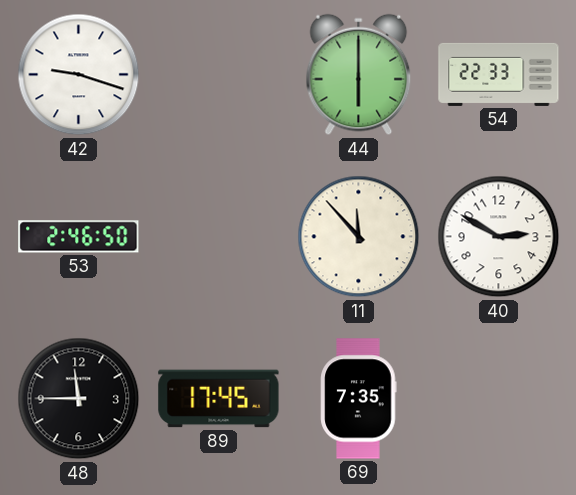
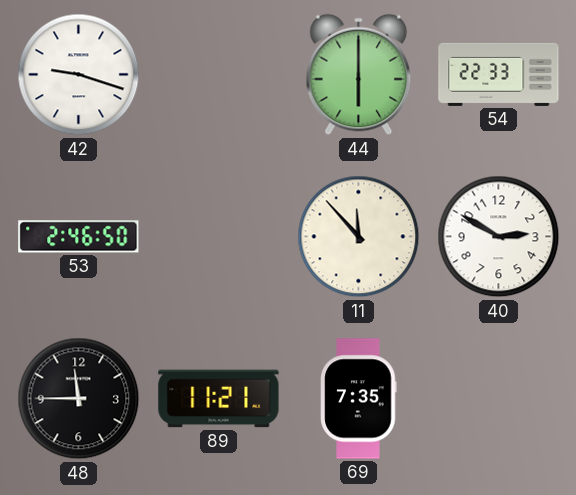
89: 17:45 -> 11:21 (219, 399)
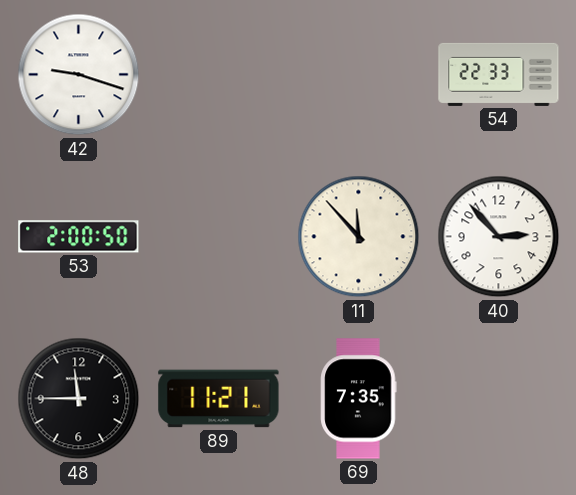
44: 6:00 -> none (359, 75)
53: 2:46 -> 2:00 (79, 237)
40: 2:50 -> 2:53 (499, 237)
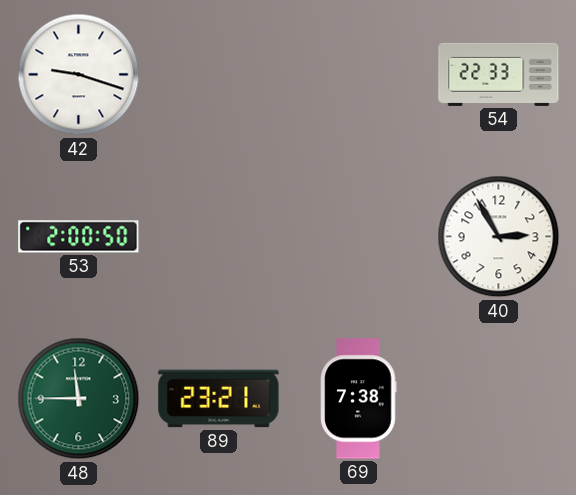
11: 11:53 -> none (359, 237)
40: 2:53 -> 2:55 (499, 237)
48 dial: black -> green (79, 399)
89: 11:21 -> 23:21 (219, 399)
69: 7:35 -> 7:38 (359, 399)
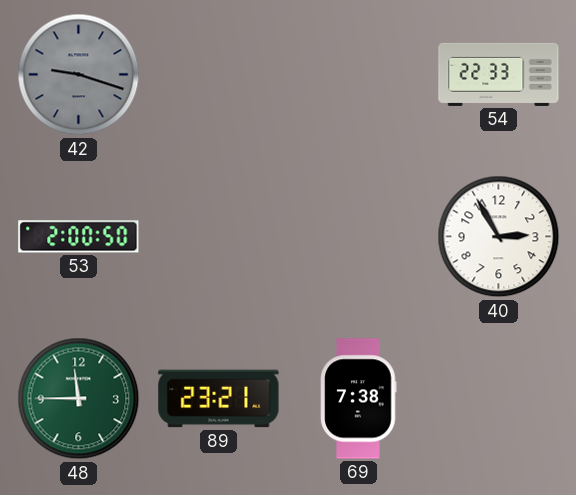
42 dial: white -> grey (79, 75)
